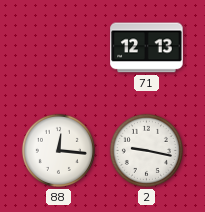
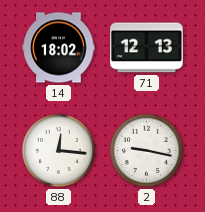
14: none -> 18:02 (59, 48)
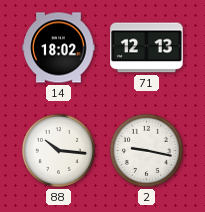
88: 12:16 -> 10:16 (58, 150)
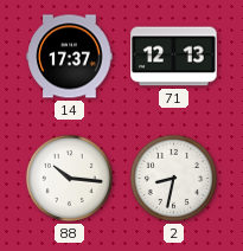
14: 18:02 -> 17:37 (70, 57)
2: 9:17 -> 8:32 (173, 178)
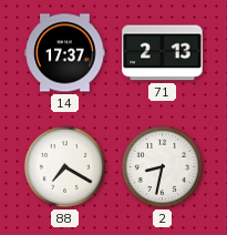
71: 12:13 -> 2:13 (163, 53)
88: 10:16 -> 7:20 (64, 166)
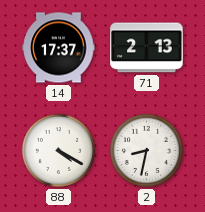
88: 7:20 -> 4:20 (58, 150)
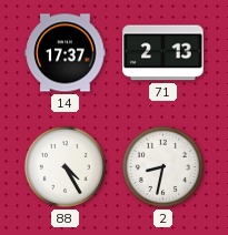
88: 4:20 -> 4:25 (65, 166)
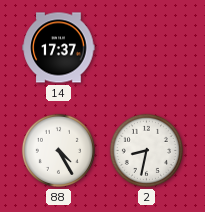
71: 2:13 -> none (163, 53)
